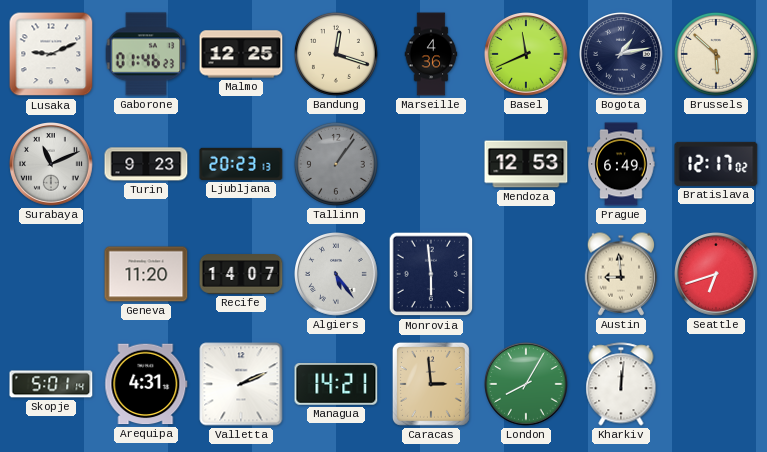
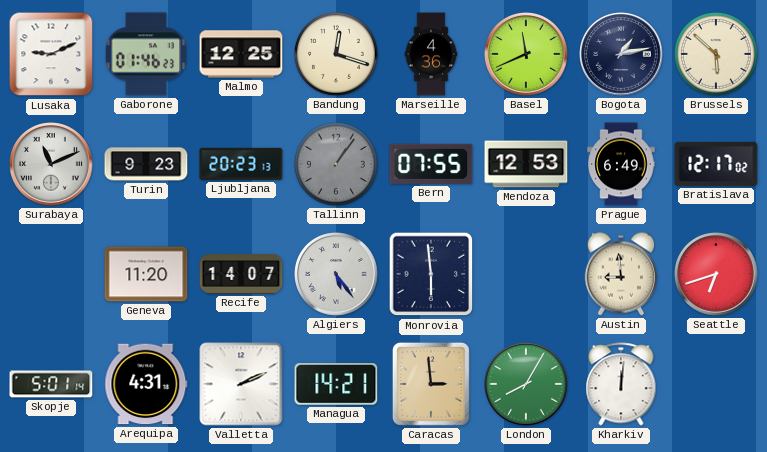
Bern: none -> 07:55 (431, 164)
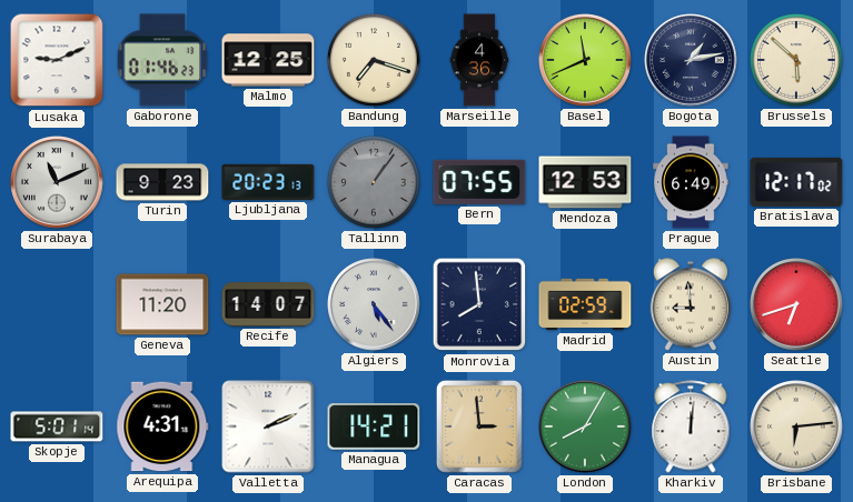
Bandung: 12:18 -> 7:18 (374, 60)
Monrovia: 5:59 -> 7:59 (479, 304)
Madrid: none -> 02:59 (585, 304)
Brisbane: none -> 6:14 (797, 428)
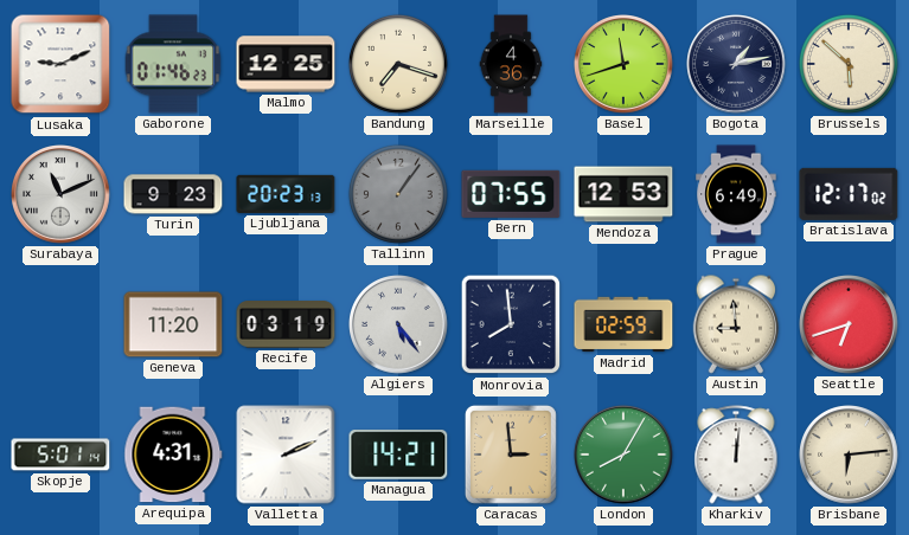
Basel: 11:41 -> 11:42 (625, 65)
Recife: 14:07 -> 03:19 (286, 324)
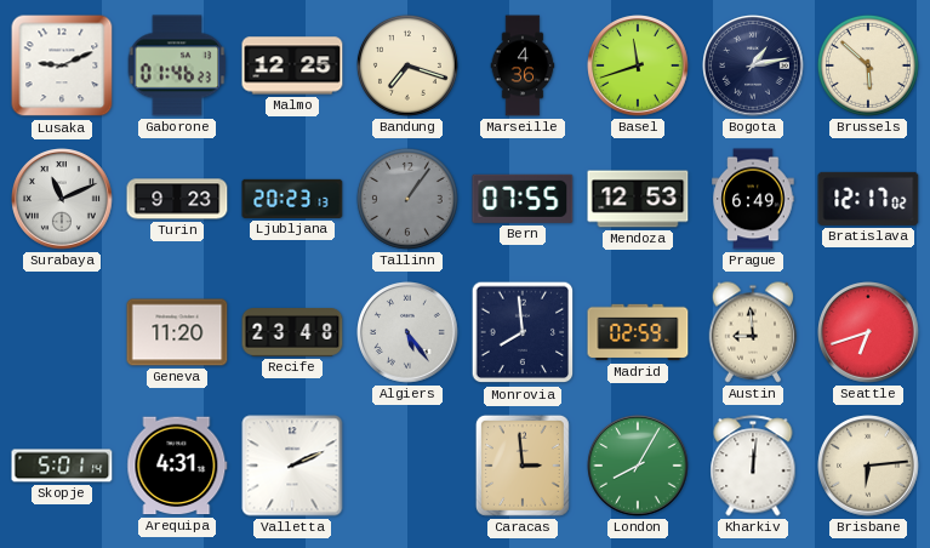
Recife: 03:19 -> 23:48 (292, 332)
Managua: 14:21 -> none (398, 456)
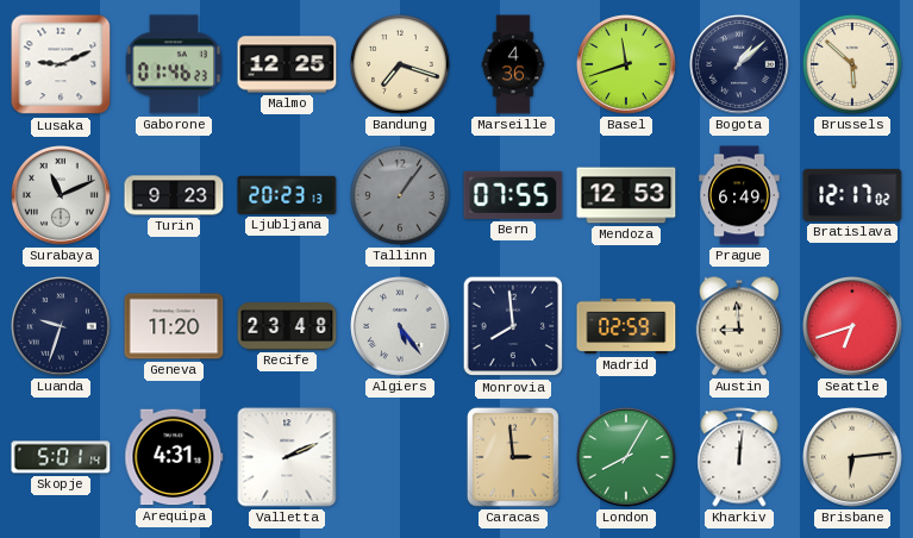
Bogota: 1:13 -> 1:08 (740, 65)
Luanda: none -> 9:33 (62, 327)
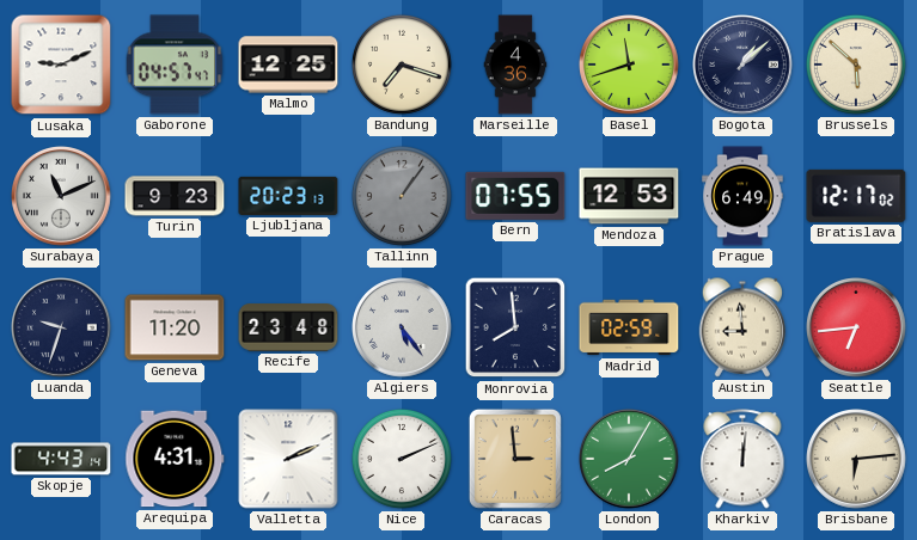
Gaborone: 01:46 -> 04:57 (175, 65)
Seattle: 6:42 -> 6:44 (857, 329)
Skopje: 5:01 -> 4:43 (61, 459)
Nice: none -> 2:11 (402, 459)
